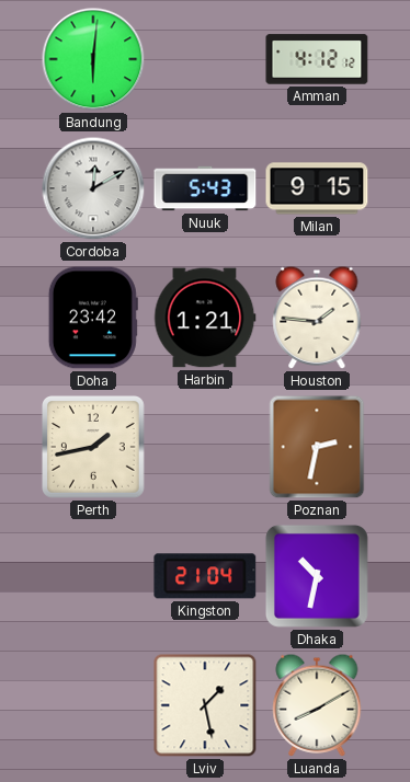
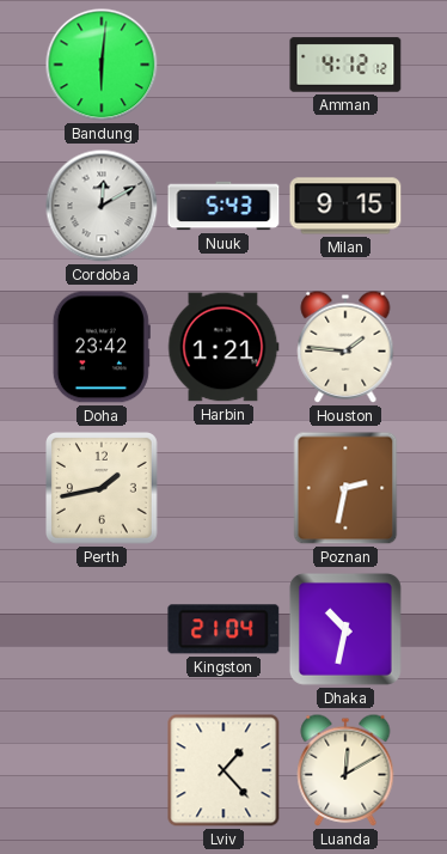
Lviv: 1:28 -> 1:23 (223, 770)
Luanda: 8:10 -> 12:10 (345, 770)
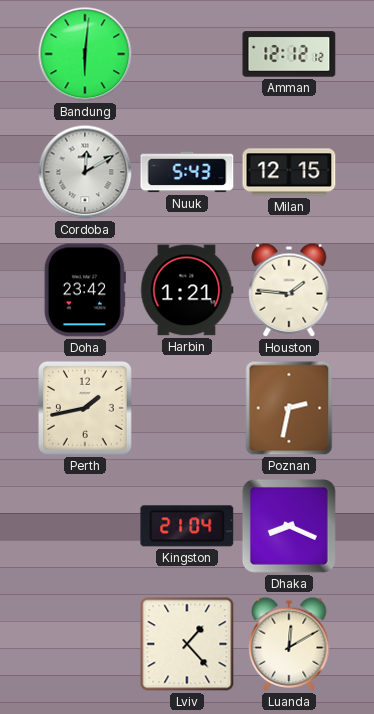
Amman: 4:12 -> 12:12 (289, 54)
Milan: 9:15 -> 12:15 (289, 172)
Dhaka: 10:32 -> 8:19 (289, 526)
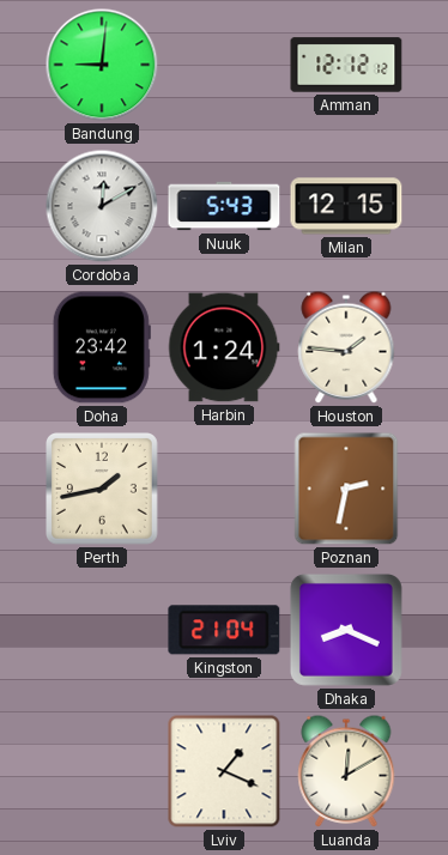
Bandung: 6:01 -> 9:01 (102, 65)
Harbin: 1:21 -> 1:24 (224, 347)
Lviv: 1:23 -> 1:19 (224, 771)
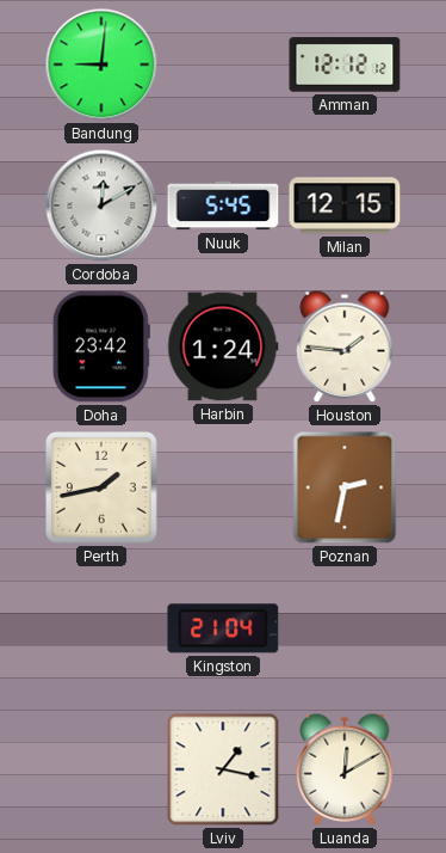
Nuuk: 5:43 -> 5:45 (223, 205)
Dhaka: 8:19 -> none (346, 630)
Lviv: 1:19 -> 1:17 (223, 769)
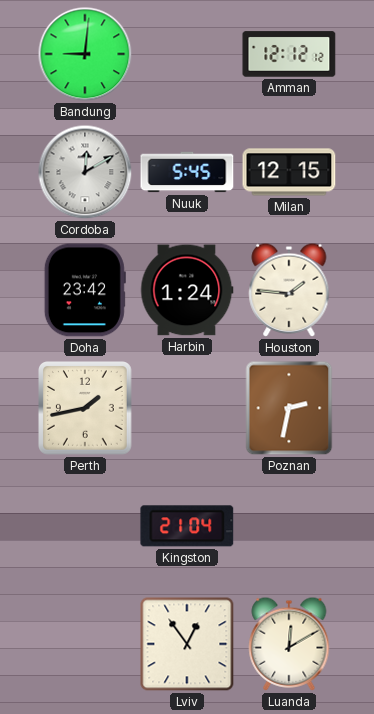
Lviv: 1:17 -> 12:54 (187, 644)
